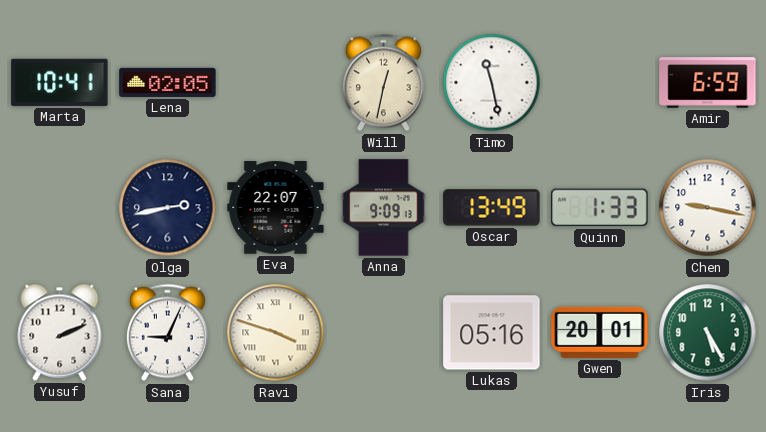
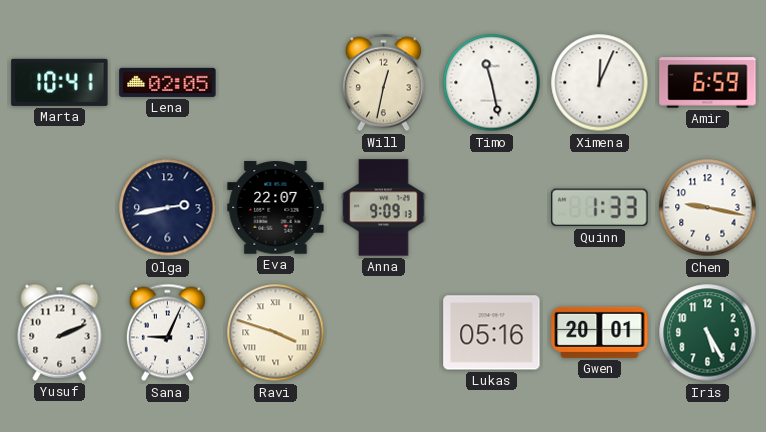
Ximena: none -> 12:04 (600, 83)
Oscar: 13:49 -> none (492, 208)
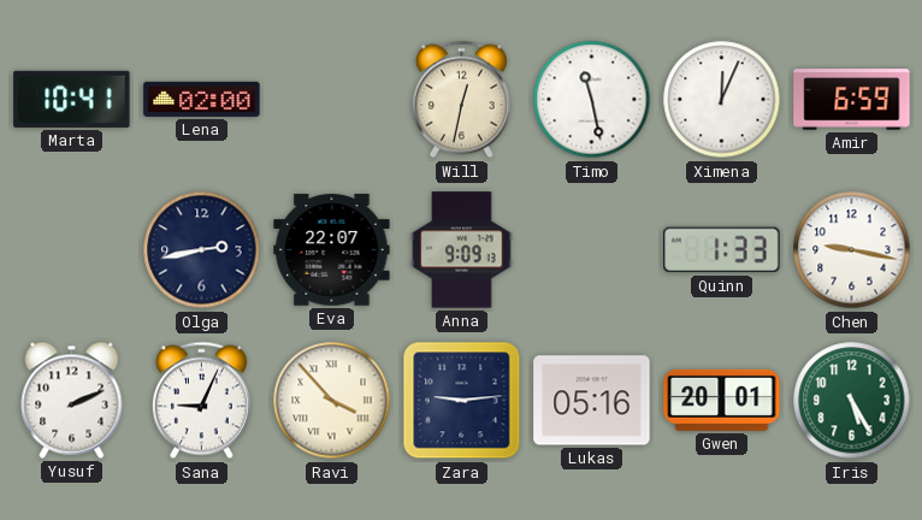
Lena: 02:05 -> 02:00 (202, 99)
Ravi: 3:48 -> 3:53 (332, 401)
Zara: none -> 9:14 (462, 401)
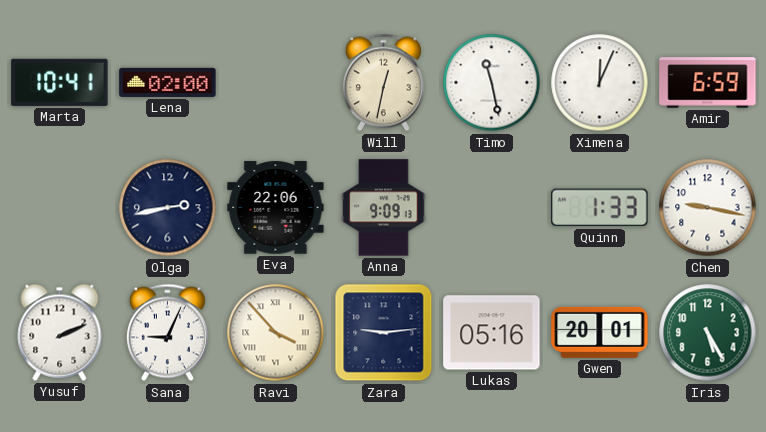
Eva: 22:07 -> 22:06 (276, 208)
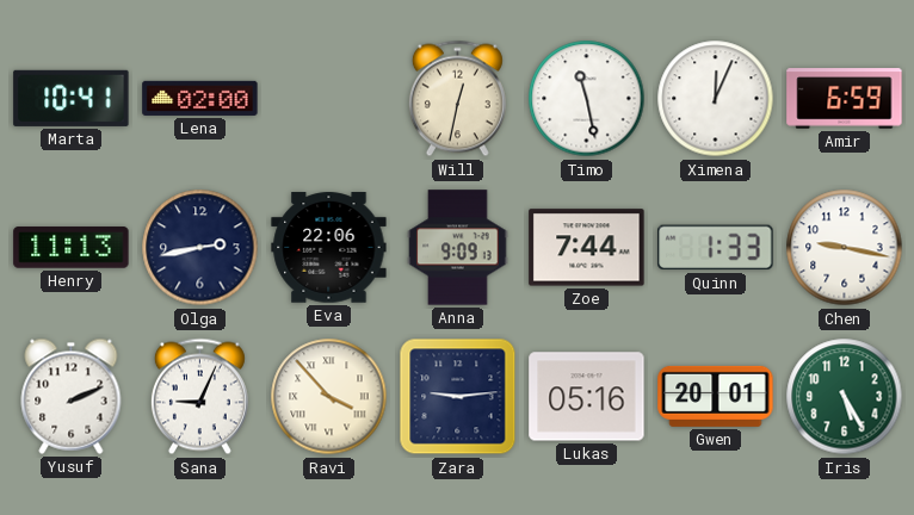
Henry: none -> 11:13 (72, 248)
Zoe: none -> 7:44 (587, 248)
